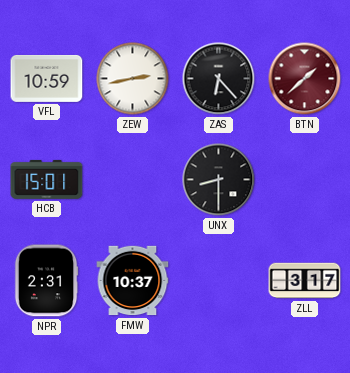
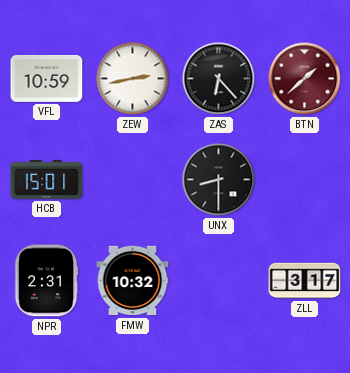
FMW: 10:37 -> 10:32 (133, 281)
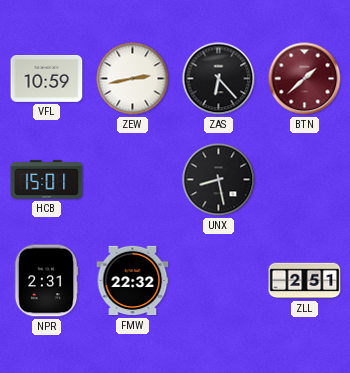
UNX: 8:30 -> 8:28 (219, 180)
FMW: 10:32 -> 22:32 (133, 281)
ZLL: 3:17 -> 2:51 (305, 281)
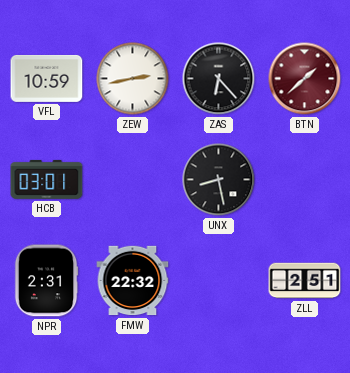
HCB: 15:01 -> 03:01 (47, 179)
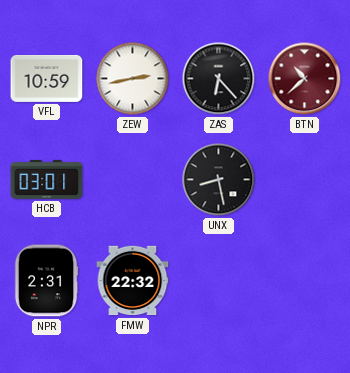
BTN: 1:38 -> 10:38 (305, 79)
ZLL: 2:51 -> none (305, 281)
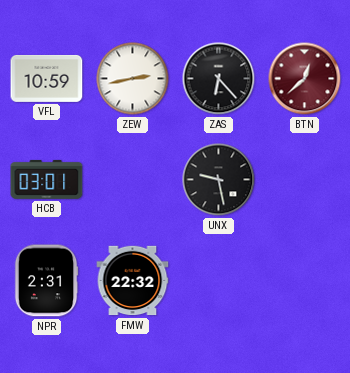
BTN: 10:38 -> 12:38 (305, 79)
UNX: 8:28 -> 9:28 (219, 180)
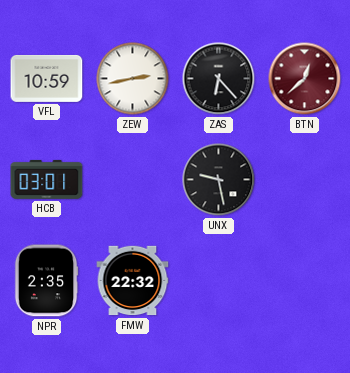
NPR: 2:31 -> 2:35 (46, 281)
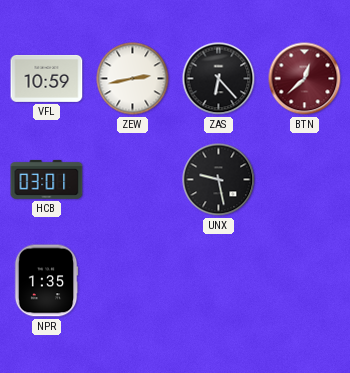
NPR: 2:35 -> 1:35 (46, 281)
FMW: 22:32 -> none (133, 281)
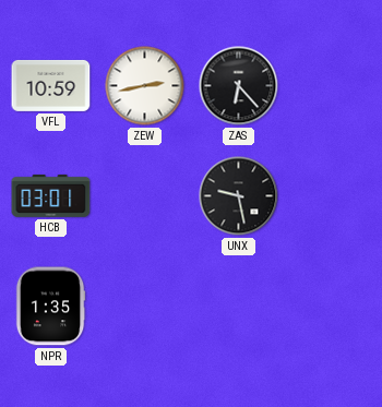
BTN: 12:38 -> none (305, 79)
